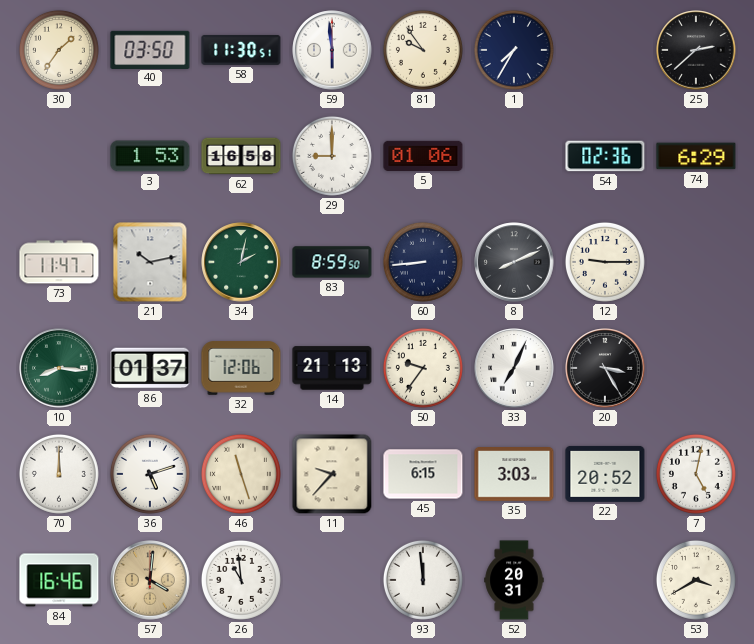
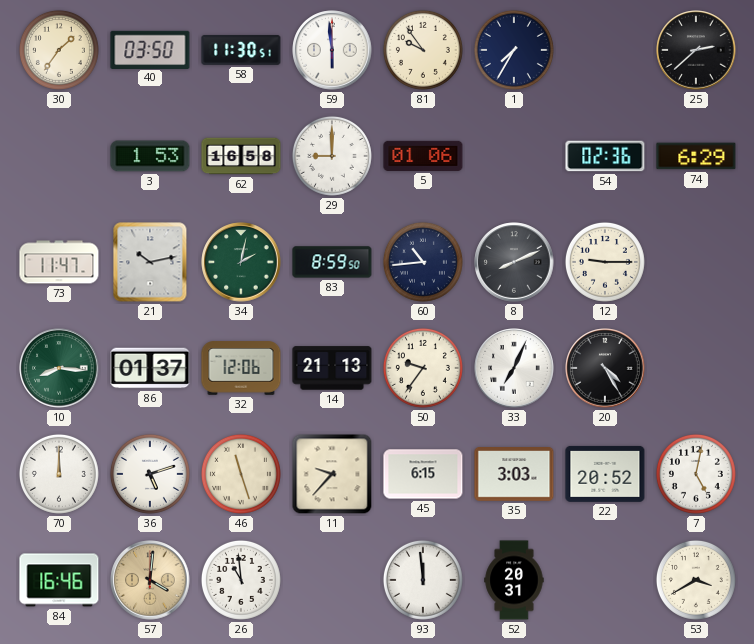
60: 8:44 -> 10:44 (423, 262)
20: 3:25 -> 4:25 (605, 368)
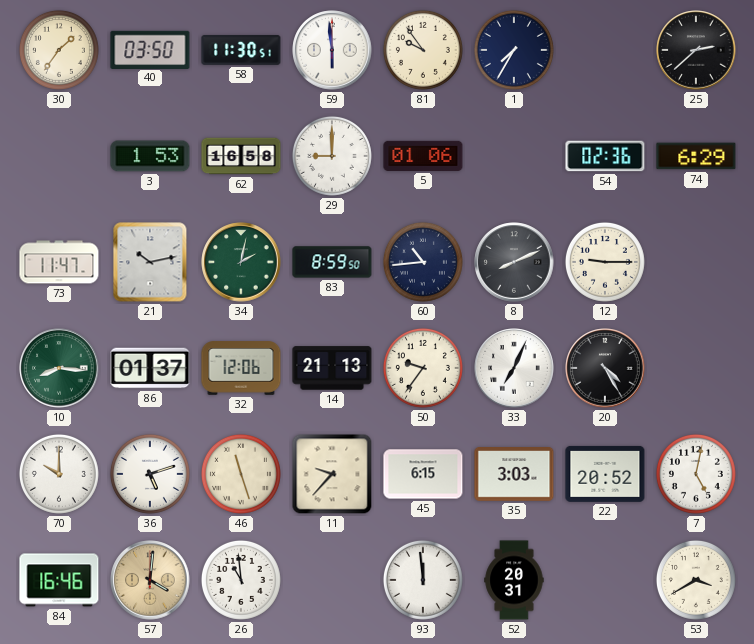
70: 12:00 -> 10:00 (59, 474)
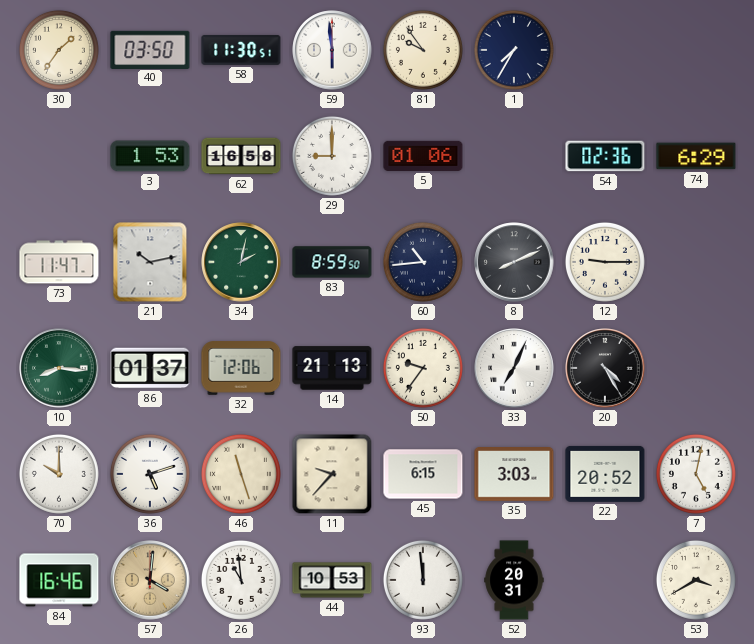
25: 2:38 -> none (696, 50)
44: none -> 10:53 (332, 580)
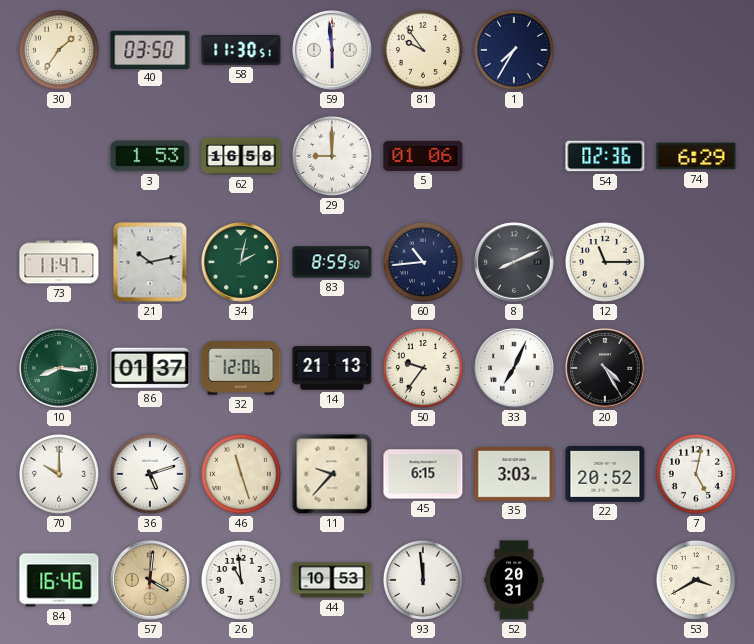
12: 9:15 -> 11:15 (605, 262)
